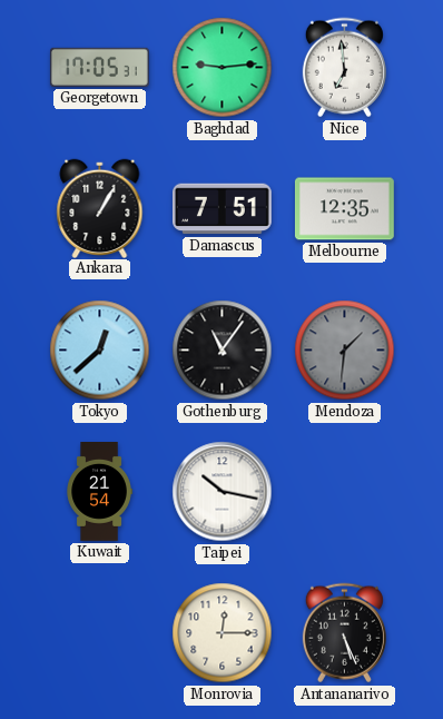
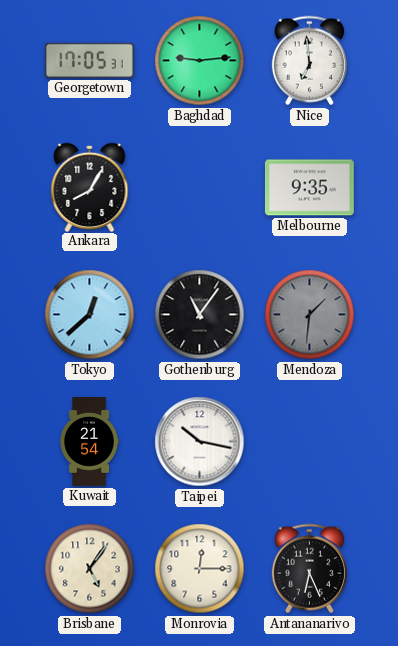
Ankara: 1:05 -> 8:05 (90, 187)
Damascus: 7:51 -> none (223, 209)
Melbourne: 12:35 -> 9:35 (310, 188)
Brisbane: none -> 5:06 (90, 569)
Antananarivo: 5:26 -> 6:26 (309, 569)
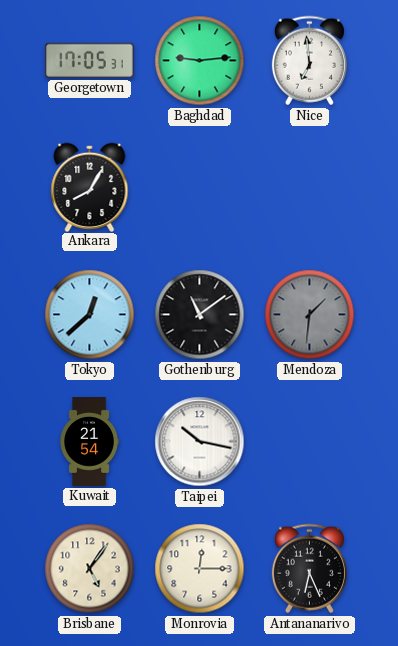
Melbourne: 9:35 -> none (310, 188)
Gothenburg: 11:06 -> 11:09 (200, 315)
